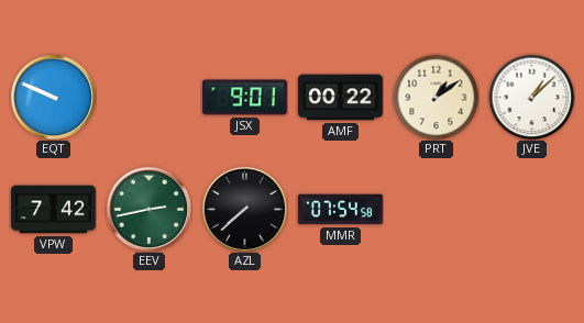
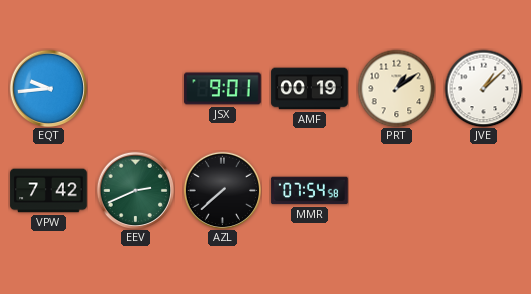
EQT: 9:49 -> 9:44 (48, 88)
AMF: 00:22 -> 00:19 (310, 89)
EEV: 2:43 -> 2:41 (135, 190)
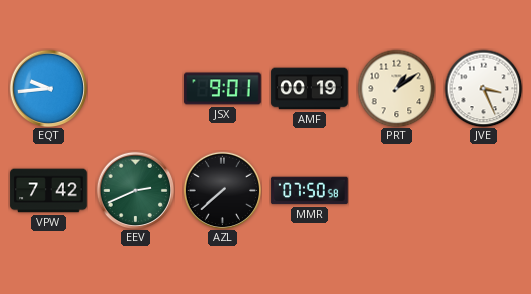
JVE: 1:08 -> 3:26 (483, 88)
MMR: 07:54 -> 07:50 (310, 191)
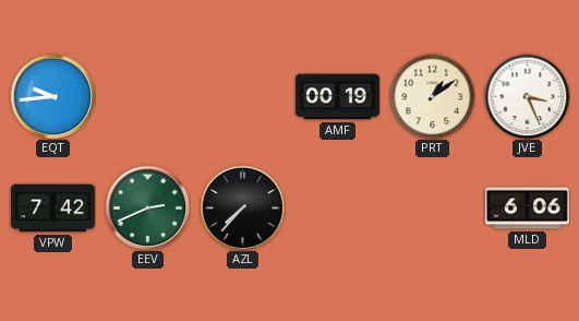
JSX: 9:01 -> none (223, 89)
AZL: 7:38 -> 7:37 (242, 207)
MMR: 07:50 -> none (310, 191)
MLD: none -> 6:06 (528, 209)
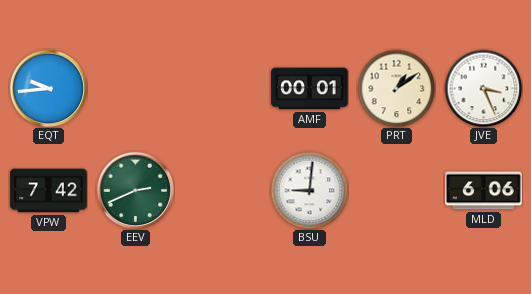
AMF: 00:19 -> 00:01 (310, 89)
AZL: 7:37 -> none (242, 207)
BSU: none -> 9:01 (309, 190)
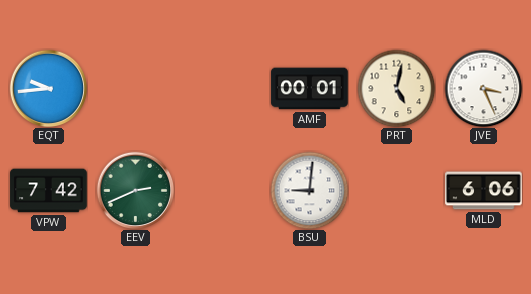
PRT: 1:09 -> 5:02 (396, 88)
